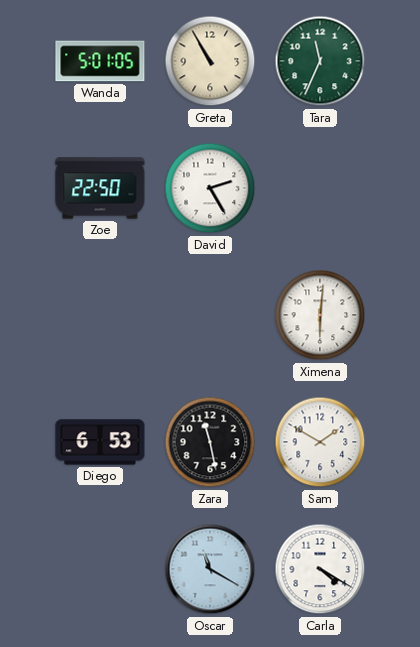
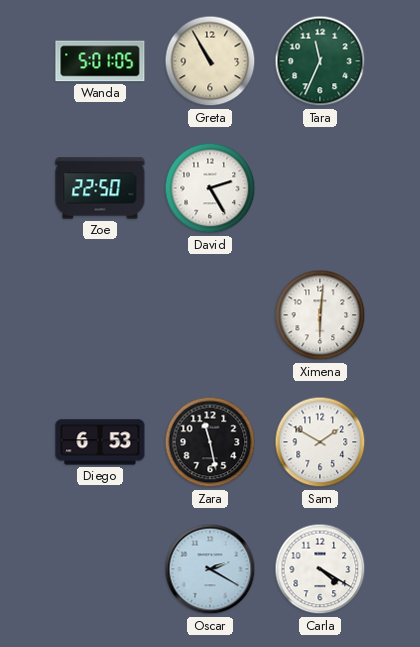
Oscar: 11:20 -> 2:20 (210, 569)
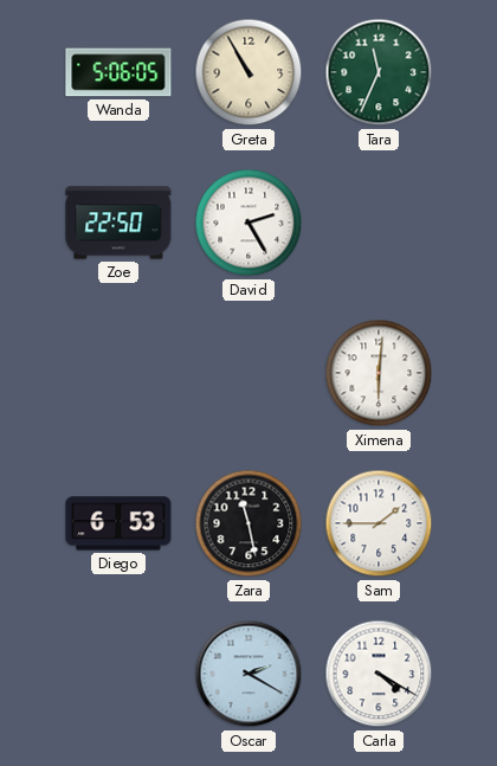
Wanda: 5:01 -> 5:06 (118, 72)
Sam: 1:50 -> 1:45 (379, 523)
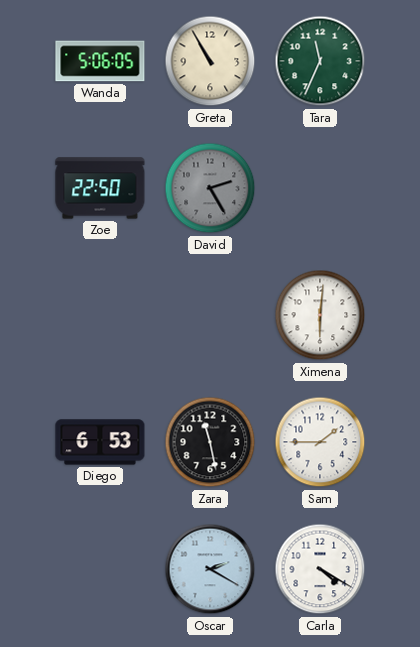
David dial: white -> grey (210, 188)
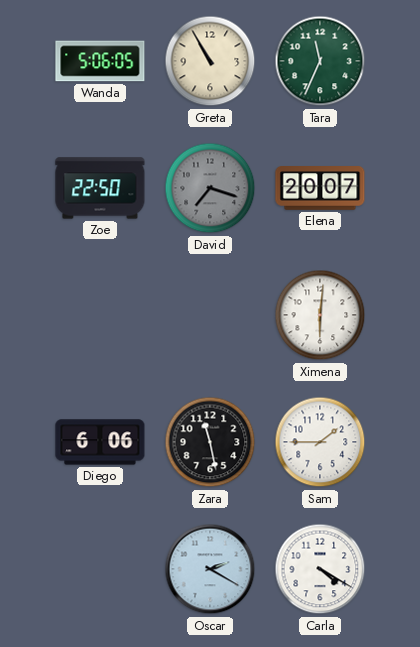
David: 2:25 -> 7:18 (210, 188)
Elena: none -> 20:07 (320, 189)
Diego: 6:53 -> 6:06 (100, 442)
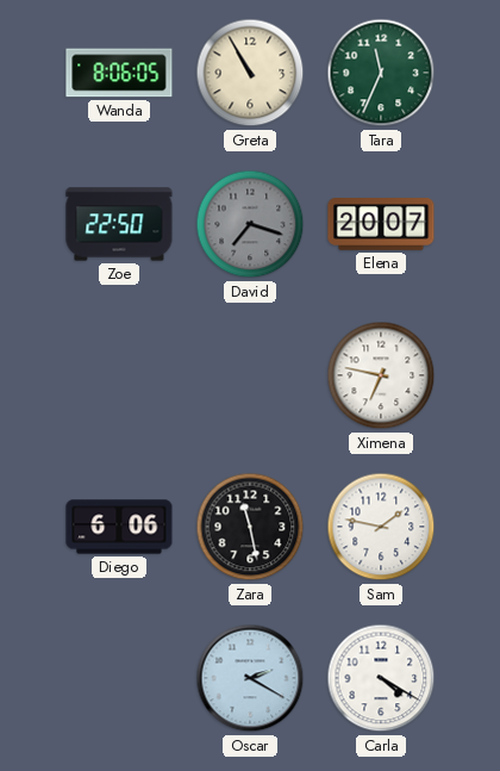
Wanda: 5:06 -> 8:06 (119, 73)
Ximena: 6:01 -> 6:47 (381, 375)
Sam: 1:45 -> 1:47 (381, 527)
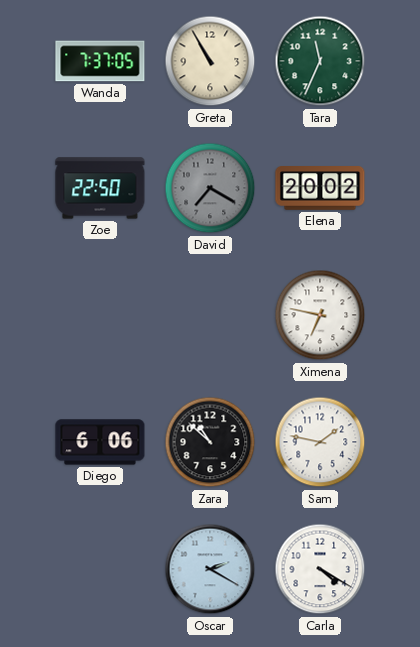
Wanda: 8:06 -> 7:37 (100, 61)
David: 7:18 -> 7:20 (210, 188)
Elena: 20:07 -> 20:02 (320, 189)
Zara: 11:28 -> 10:52 (210, 442)
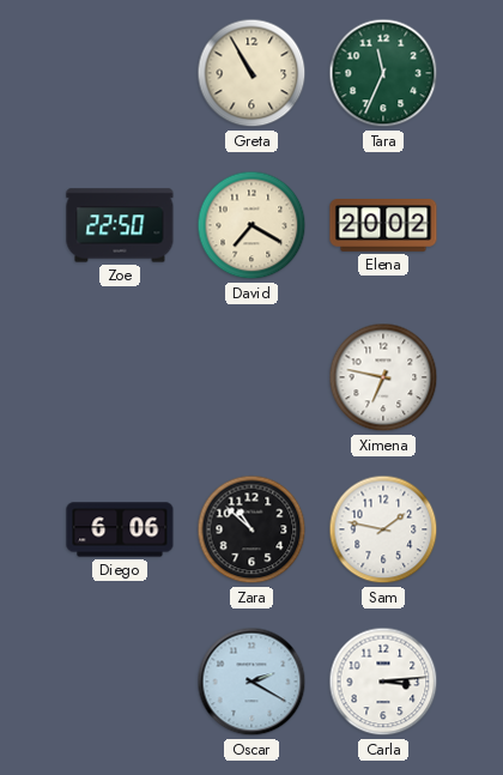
Wanda: 7:37 -> none (100, 61)
David dial: grey -> cream (251, 225)
Carla: 4:20 -> 3:14 (383, 682)
